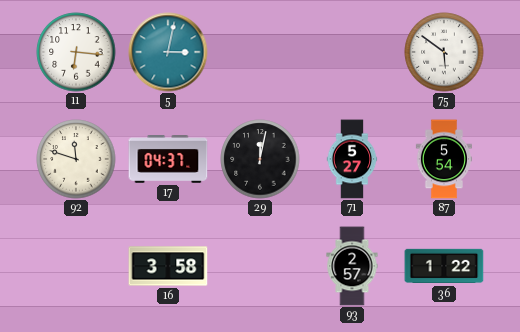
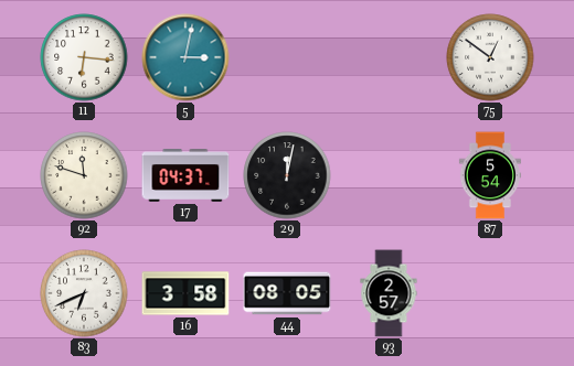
75: 5:51 -> 12:51 (490, 57)
71: 5:27 -> none (352, 159)
83: none -> 6:41 (84, 293)
44: none -> 08:05 (287, 293)
36: 1:22 -> none (444, 266)
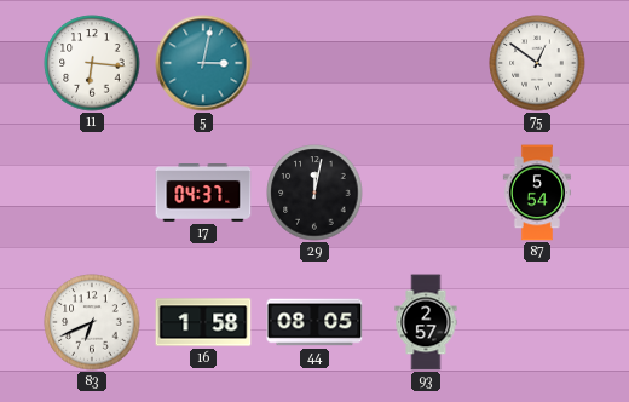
92: 11:48 -> none (84, 175)
16: 3:58 -> 1:58 (203, 322)
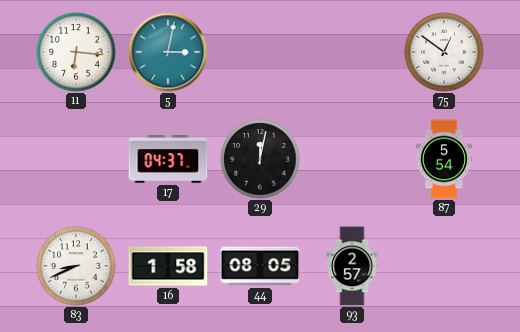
83: 6:41 -> 8:41 (76, 266)
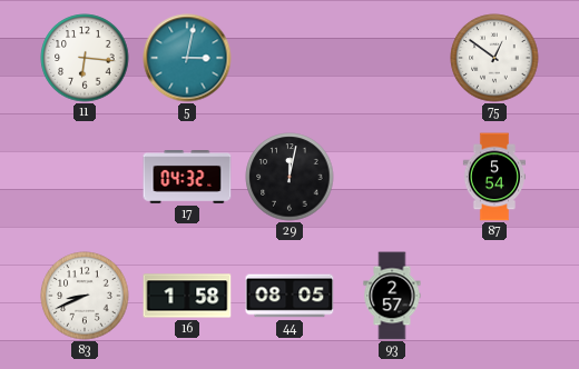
17: 04:37 -> 04:32 (187, 178)
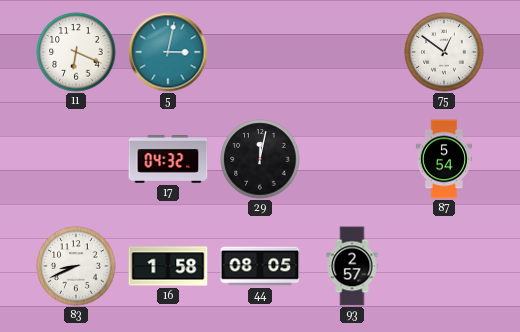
11: 6:16 -> 6:19 (76, 52)
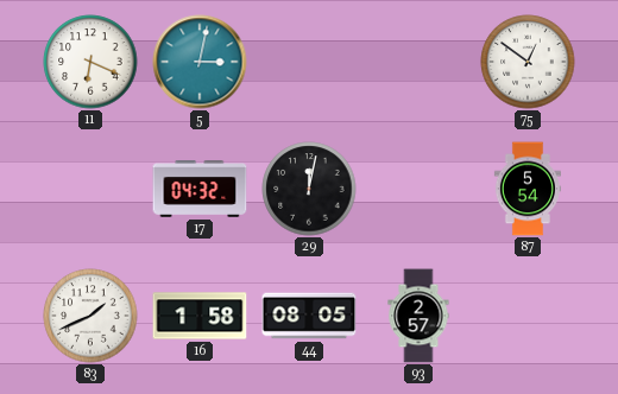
83: 8:41 -> 1:41 (90, 316)
